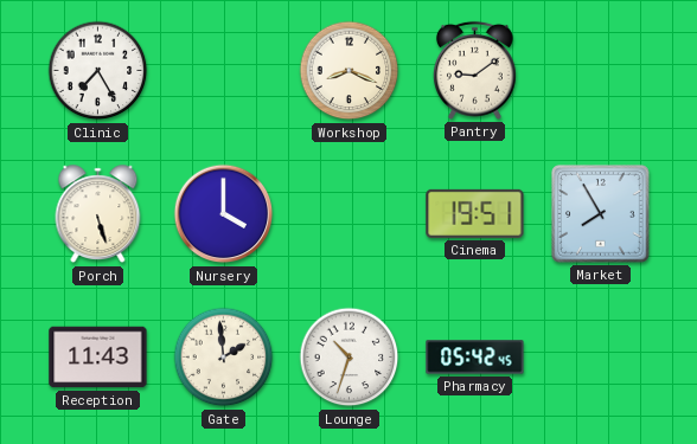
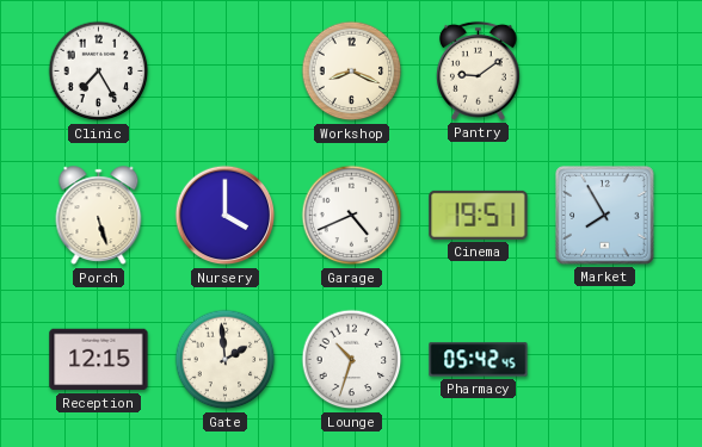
Garage: none -> 4:41 (352, 216)
Reception: 11:43 -> 12:15 (99, 360)
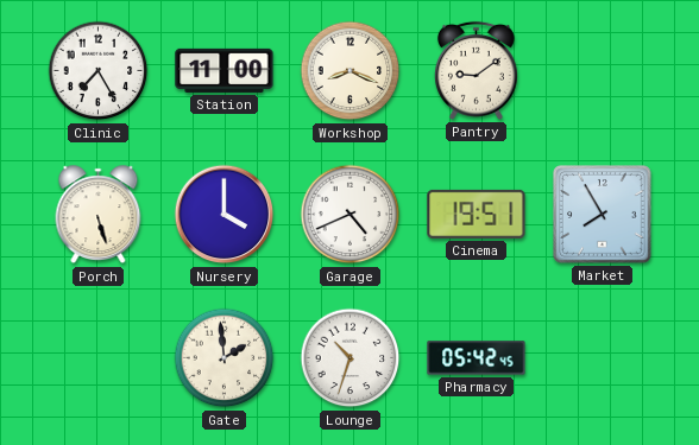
Station: none -> 11:00 (225, 70)
Reception: 12:15 -> none (99, 360)
